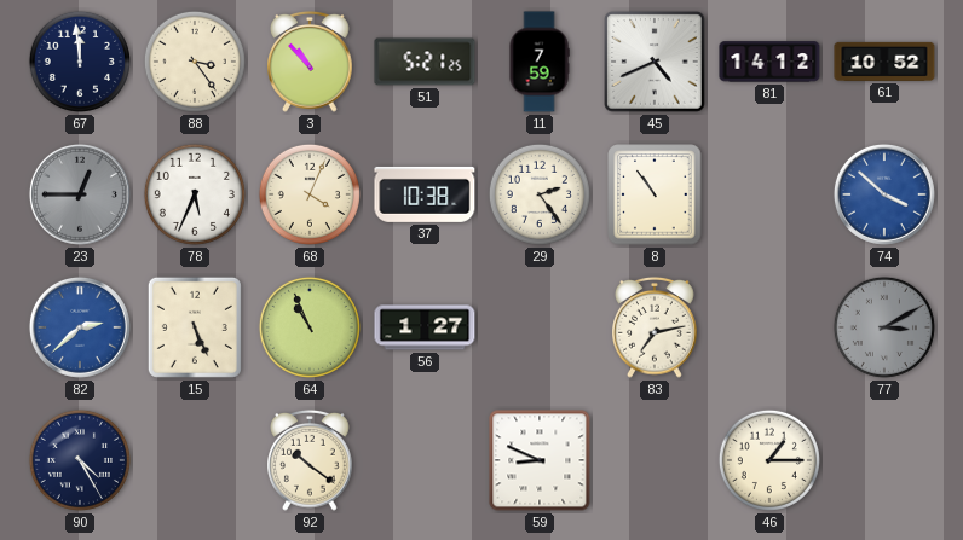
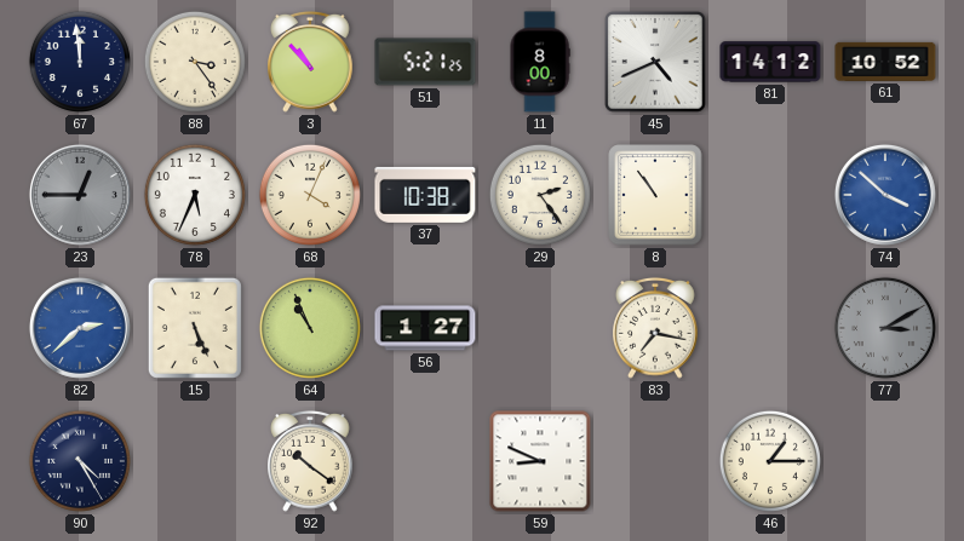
11: 7:59 -> 8:00 (540, 62)
83: 7:13 -> 7:17 (655, 328)
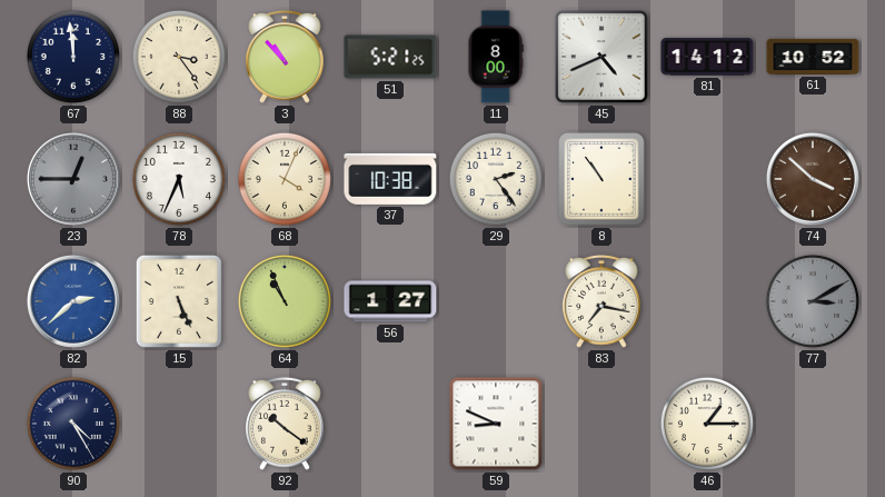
74 dial: blue -> brown (813, 179)
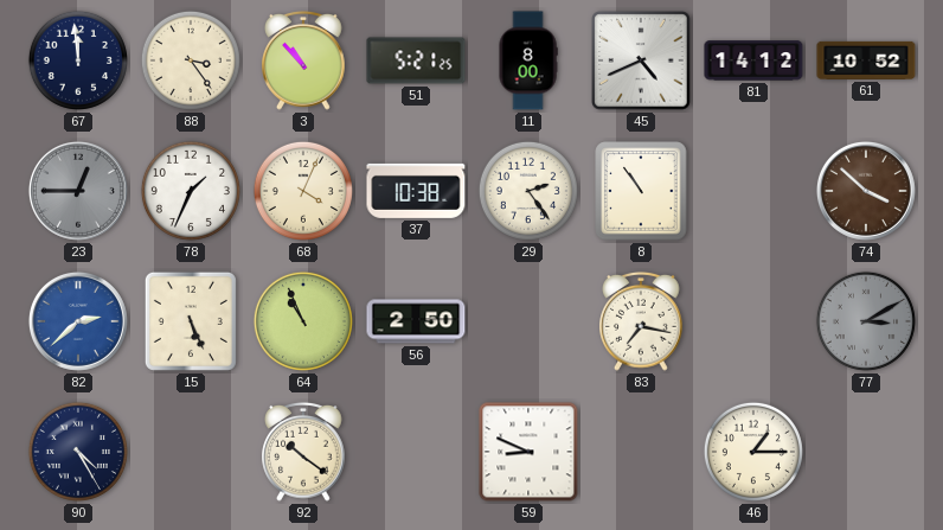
78: 5:34 -> 1:34 (191, 191)
56: 1:27 -> 2:50 (416, 321)
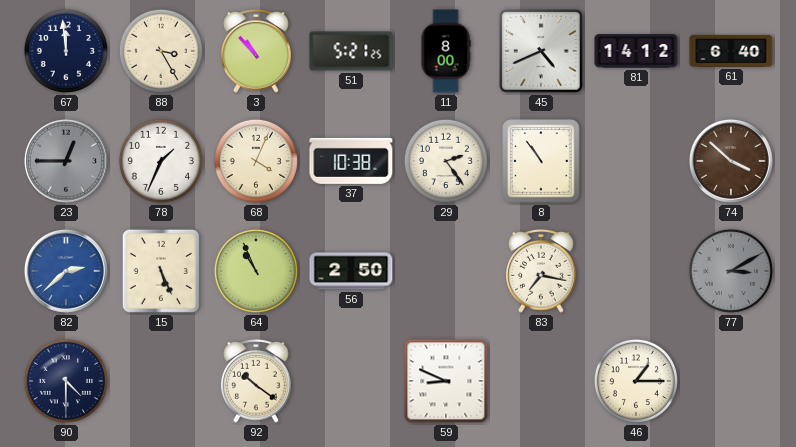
88: 3:24 -> 3:25 (161, 51)
61: 10:52 -> 6:40 (731, 51)
90: 4:25 -> 4:30 (66, 381)
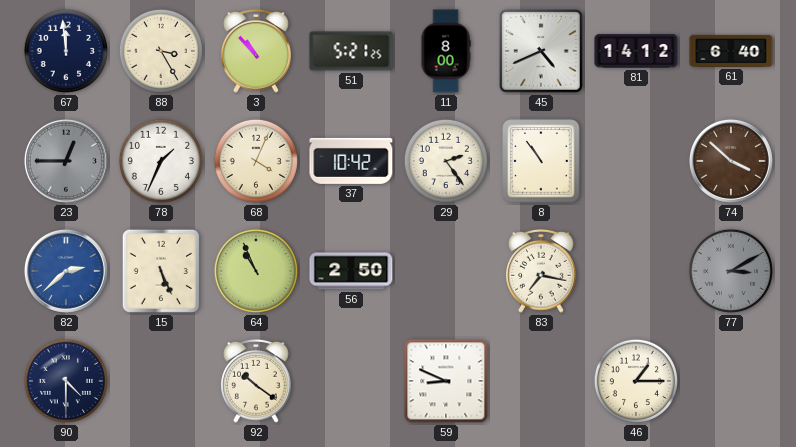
37: 10:38 -> 10:42 (351, 161)
